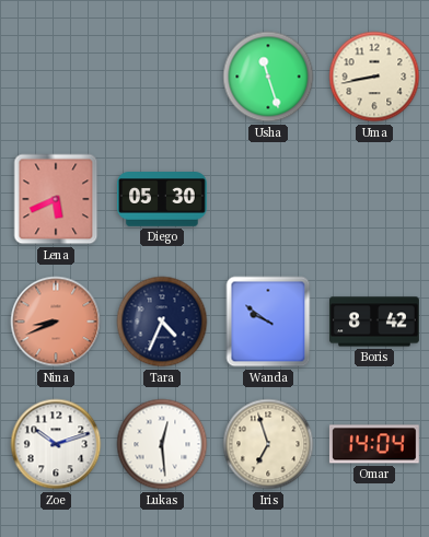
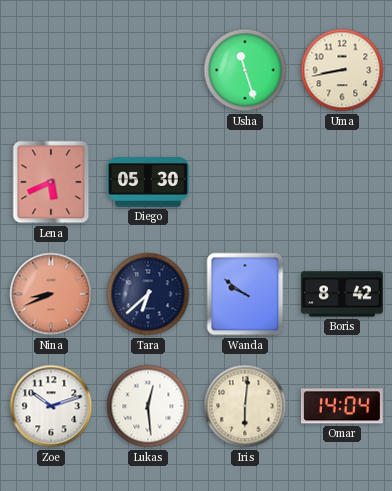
Tara: 4:34 -> 6:38 (148, 294)
Iris: 6:57 -> 6:01 (245, 406)
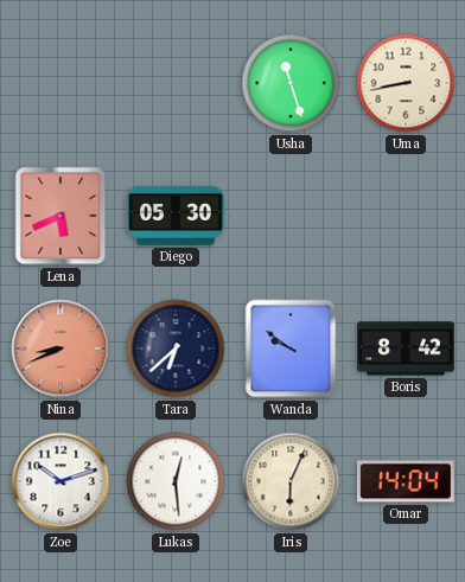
Iris: 6:01 -> 6:04 (291, 481)
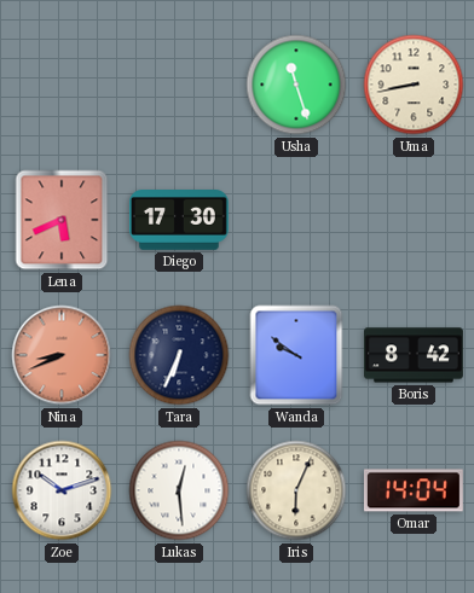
Diego: 05:30 -> 17:30 (180, 221)
Tara: 6:38 -> 6:34 (179, 355)
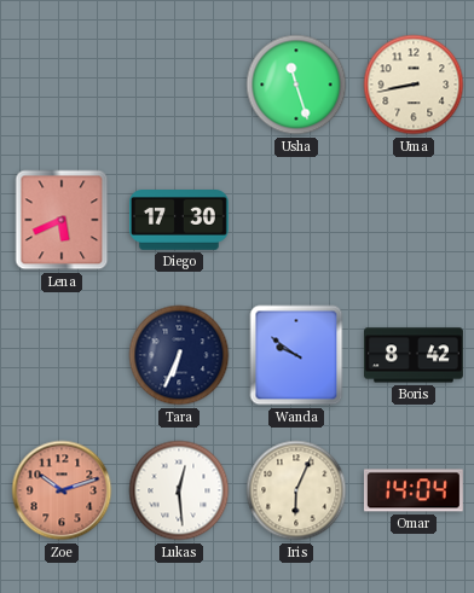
Nina: 8:41 -> none (62, 355)
Zoe dial: white -> salmon (62, 490)
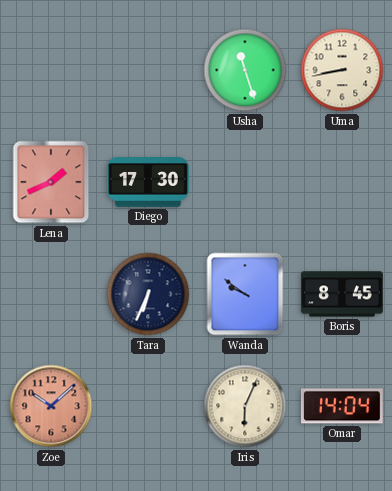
Lena: 5:41 -> 1:41 (51, 182)
Boris: 8:42 -> 8:45 (343, 294)
Zoe: 10:12 -> 10:08 (51, 406)
Lukas: 12:29 -> none (179, 490)
